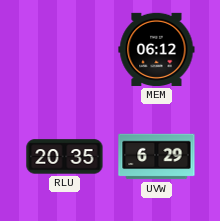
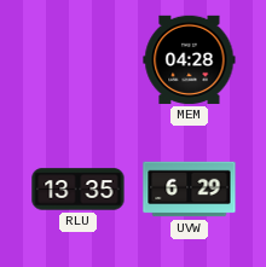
MEM: 06:12 -> 04:28 (190, 59)
RLU: 20:35 -> 13:35 (79, 190)
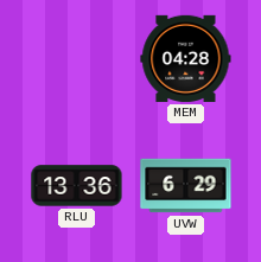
RLU: 13:35 -> 13:36 (77, 186)
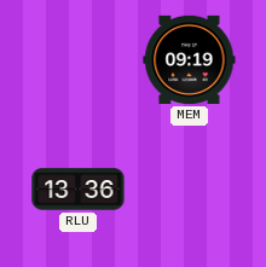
MEM: 04:28 -> 09:19 (190, 59)
UVW: 6:29 -> none (186, 186)
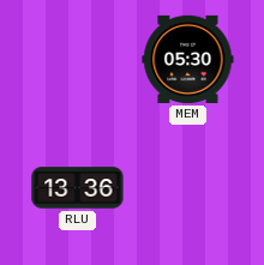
MEM: 09:19 -> 05:30 (188, 59)
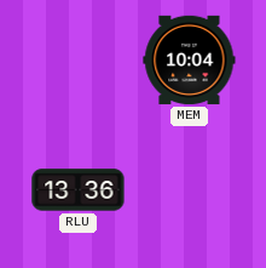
MEM: 05:30 -> 10:04 (190, 59)
